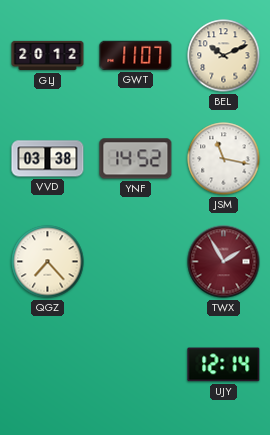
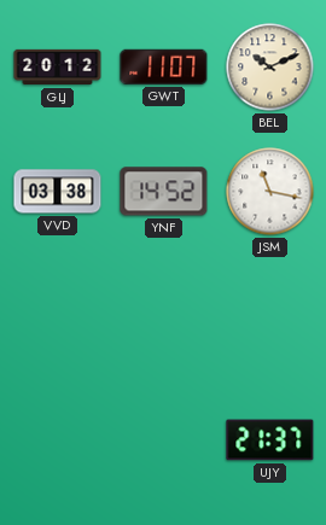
QGZ: 7:23 -> none (48, 262)
TWX: 1:55 -> none (224, 262)
UJY: 12:14 -> 21:37 (270, 441)
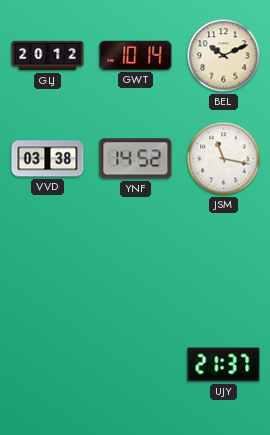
GWT: 11:07 -> 10:14 (136, 55)
